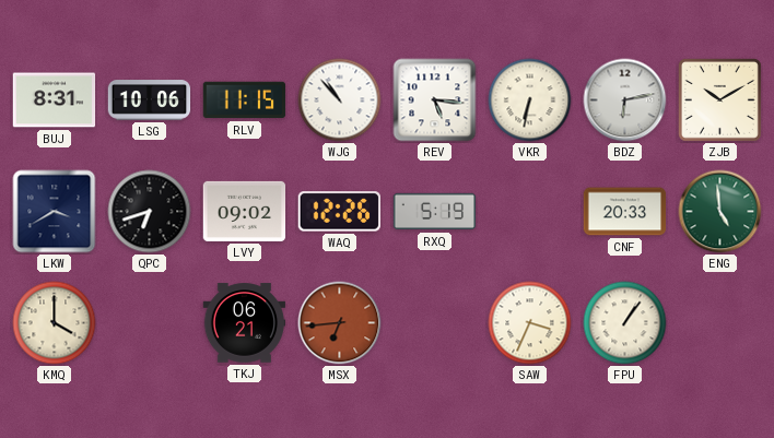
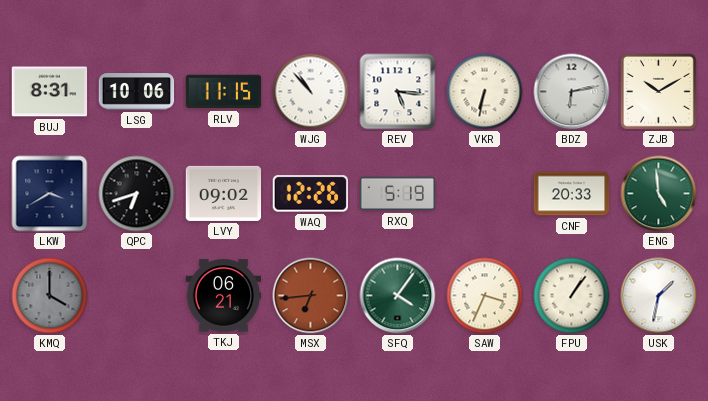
KMQ dial: cream -> grey (50, 296)
SFQ: none -> 4:06 (398, 296)
USK: none -> 1:32 (659, 296)
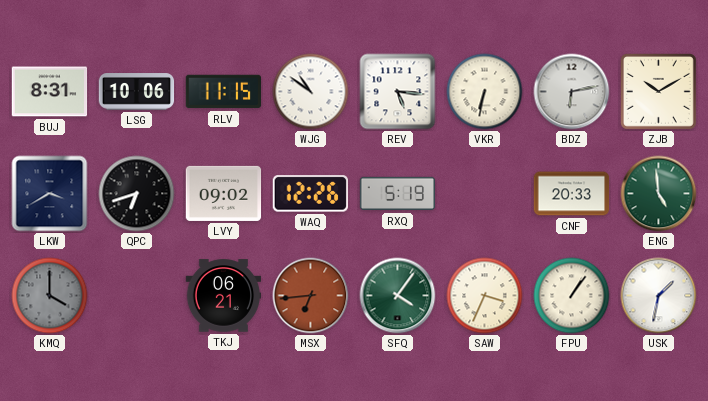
WJG: 10:53 -> 10:51 (311, 92)
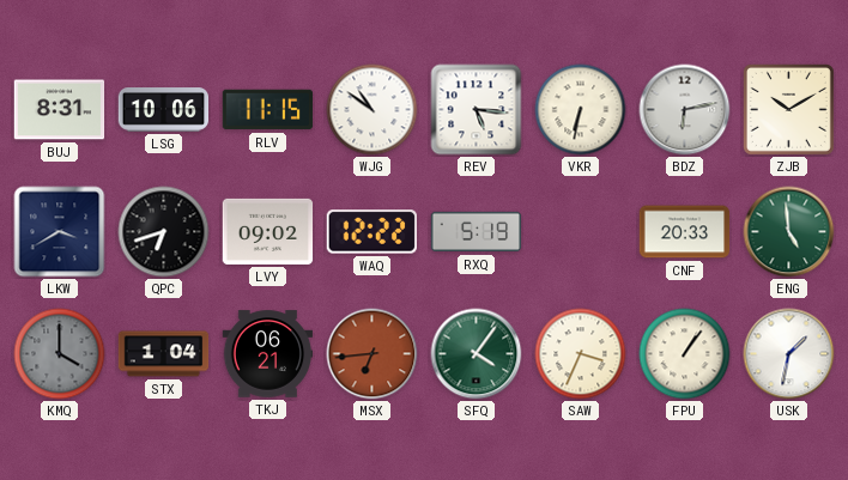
WAQ: 12:26 -> 12:22 (371, 232)
STX: none -> 1:04 (164, 354)
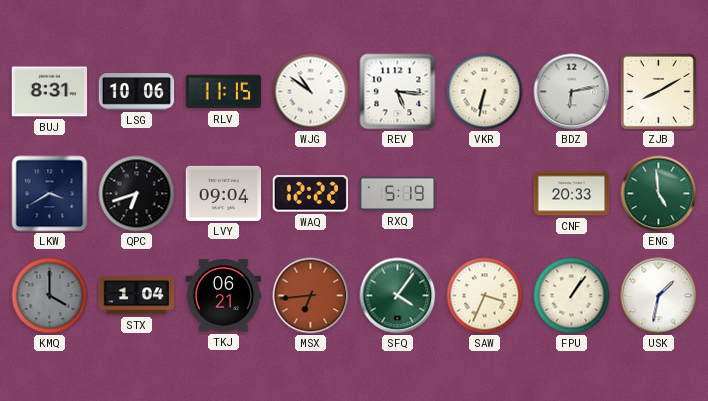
ZJB: 10:10 -> 8:10 (658, 91)
LVY: 09:02 -> 09:04 (224, 193)
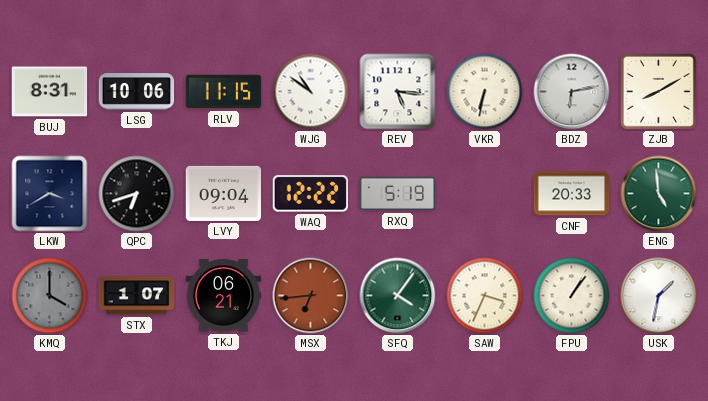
STX: 1:04 -> 1:07 (137, 296)
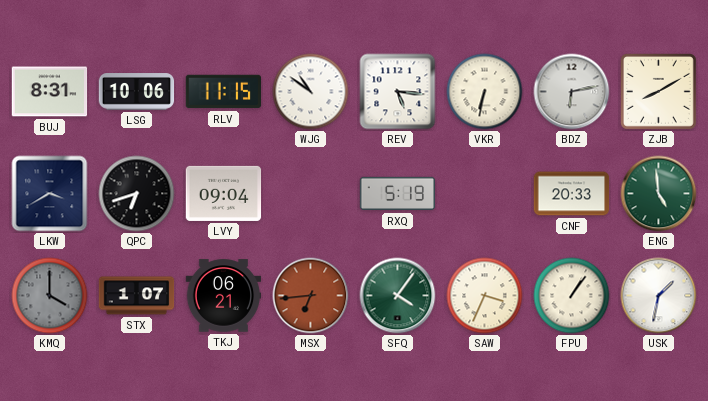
WAQ: 12:22 -> none (310, 194)
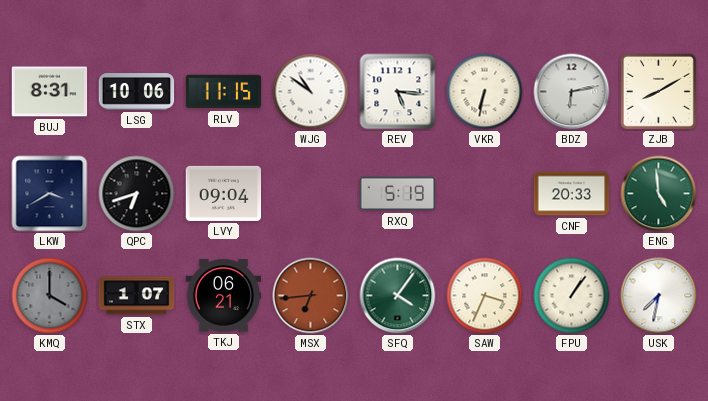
USK: 1:32 -> 7:32 (659, 296)
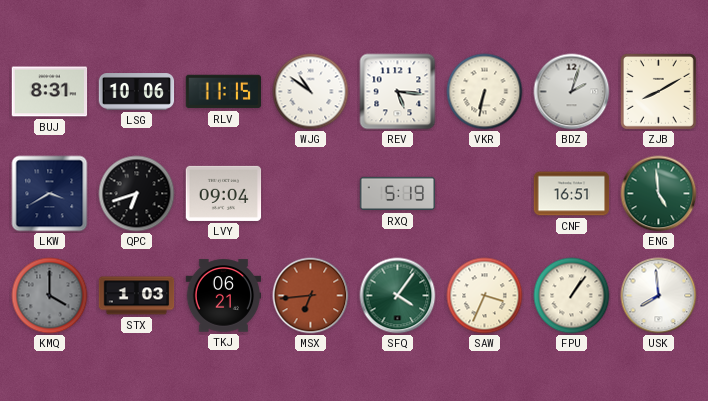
BDZ: 6:13 -> 2:03 (572, 92)
CNF: 20:33 -> 16:51 (572, 194)
STX: 1:07 -> 1:03 (137, 296)
USK: 7:32 -> 7:59 (659, 296)
